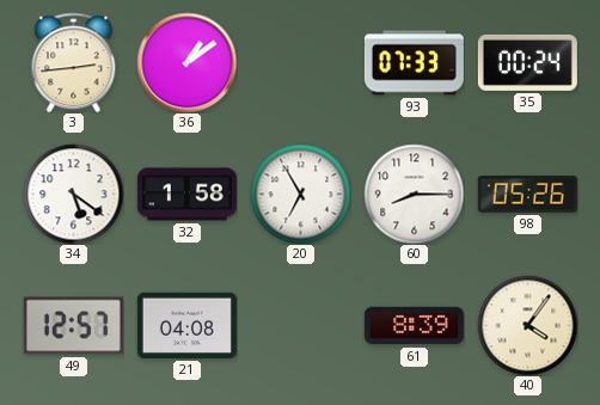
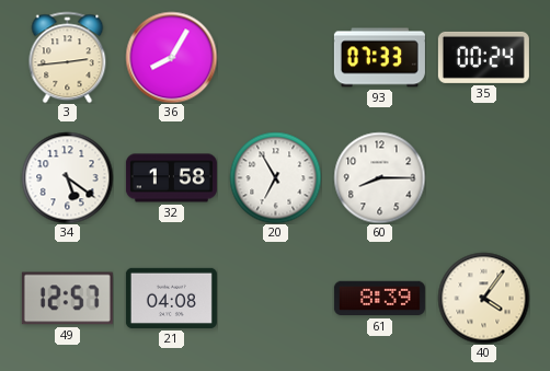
36: 1:09 -> 8:05 (171, 57)
98: 05:26 -> none (527, 194)
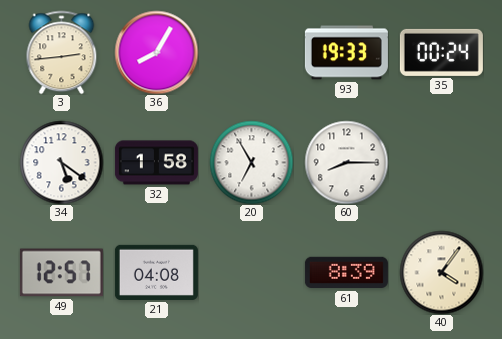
93: 07:33 -> 19:33 (346, 53)
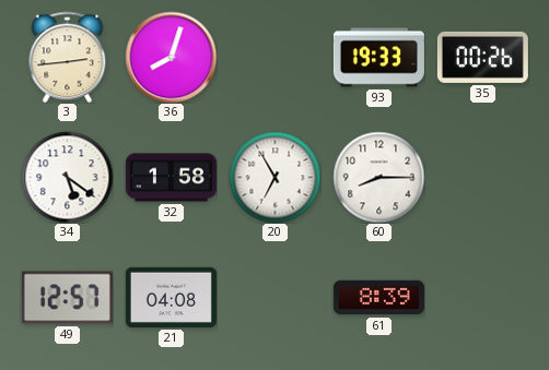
36: 8:05 -> 8:03 (171, 57)
35: 00:24 -> 00:26 (482, 57)
40: 4:06 -> none (441, 272)
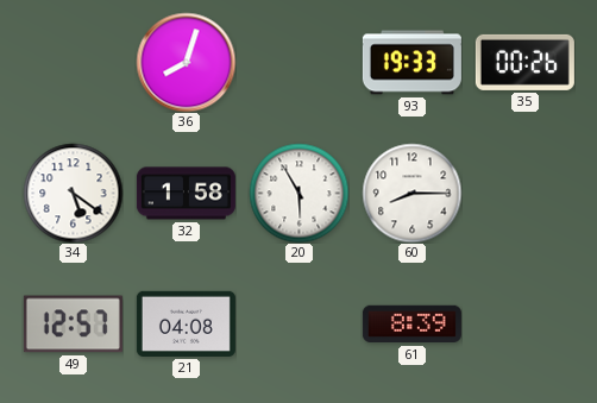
3: 2:44 -> none (68, 57)
20: 6:55 -> 5:55 (298, 193)
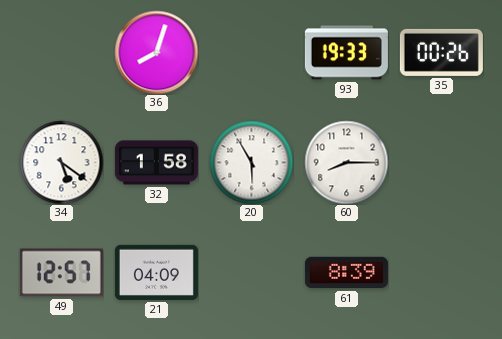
21: 04:08 -> 04:09 (156, 272)
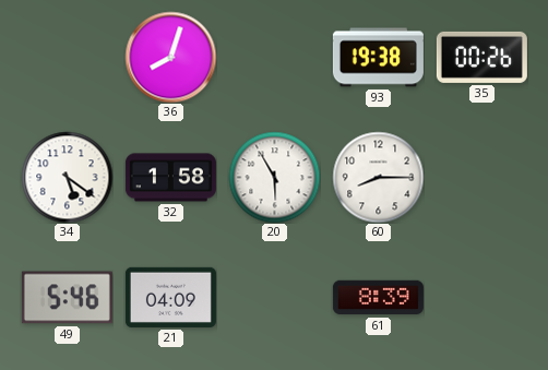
93: 19:33 -> 19:38 (378, 58)
49: 12:57 -> 5:46 (67, 298)
